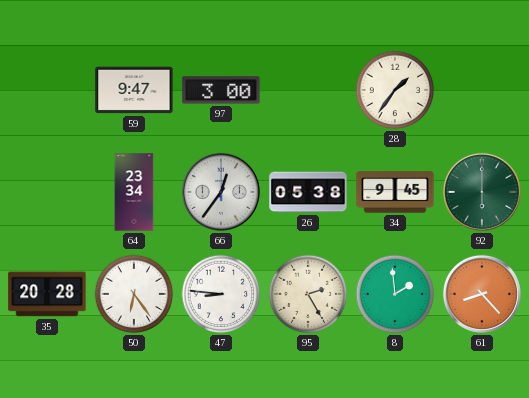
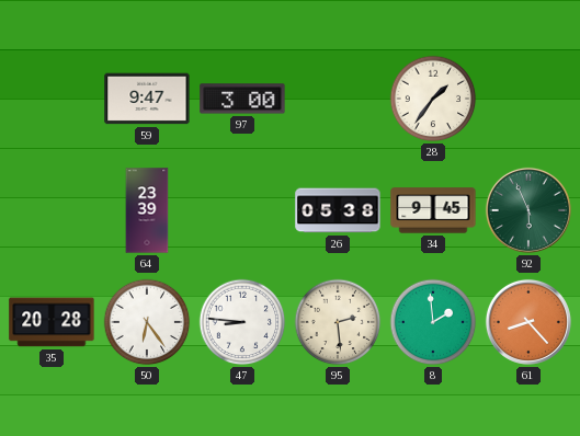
64: 23:34 -> 23:39 (147, 210)
66: 12:36 -> none (221, 192)
92: 6:00 -> 5:56 (528, 210)
95: 2:25 -> 2:29 (338, 322)
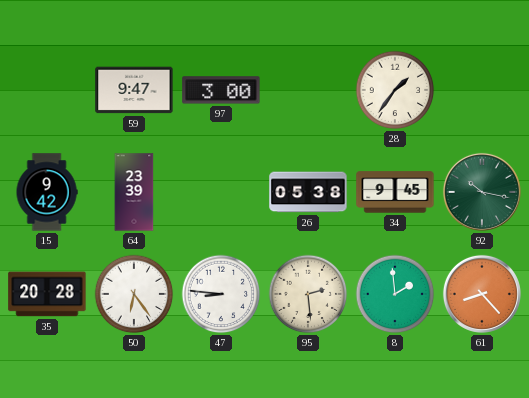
15: none -> 9:42 (47, 192)
92: 5:56 -> 10:17 (482, 192)
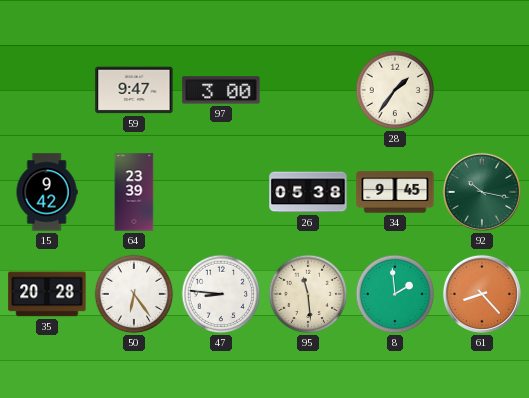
95: 2:29 -> 11:29 (308, 294)
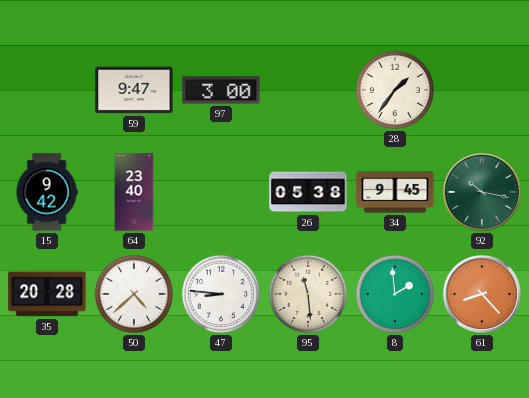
64: 23:39 -> 23:40 (134, 192)
50: 6:24 -> 4:38 (134, 294)
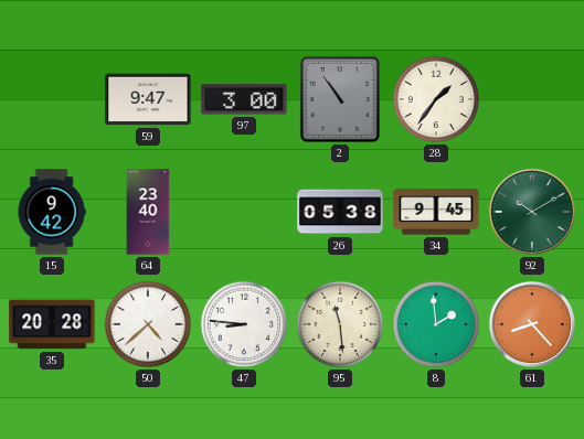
2: none -> 10:54 (340, 100)
92: 10:17 -> 10:10 (532, 212)
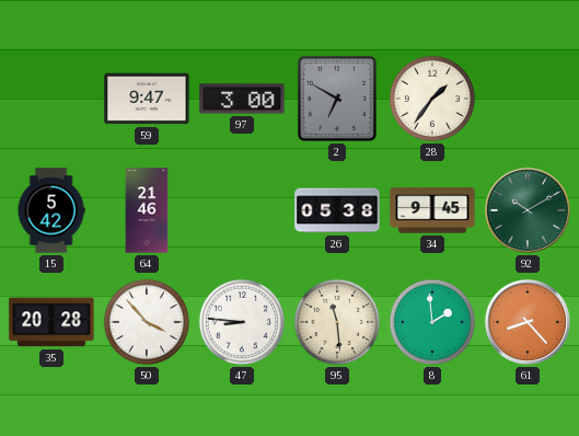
2: 10:54 -> 6:50 (337, 100)
15: 9:42 -> 5:42 (51, 210)
64: 23:40 -> 21:46 (147, 210)
50: 4:38 -> 3:53 (147, 322)
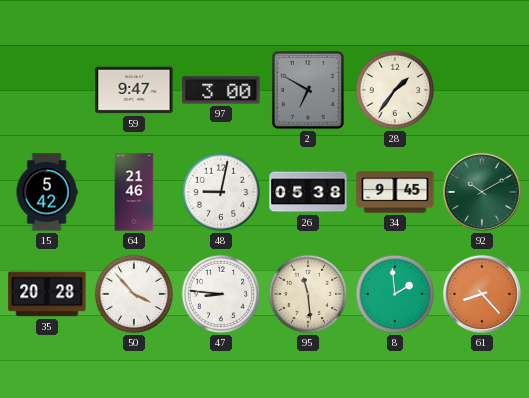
48: none -> 9:02 (221, 192)
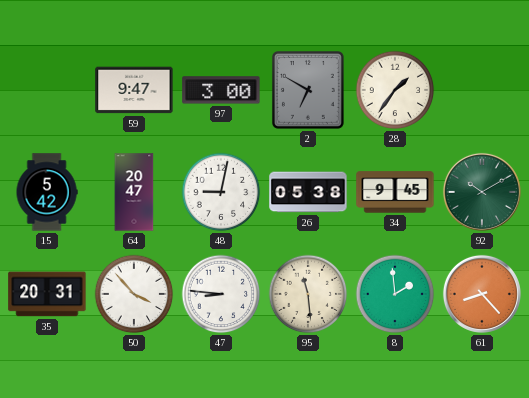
64: 21:46 -> 20:47 (134, 192)
35: 20:28 -> 20:31 (47, 294)
